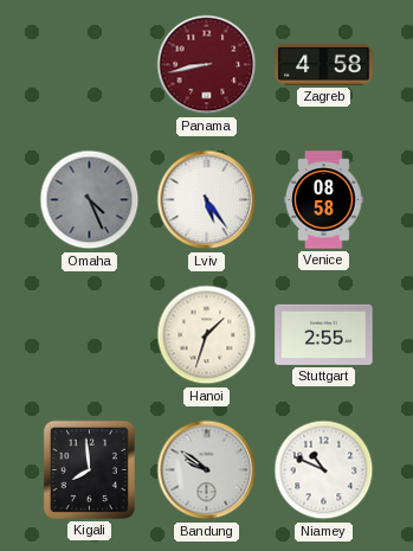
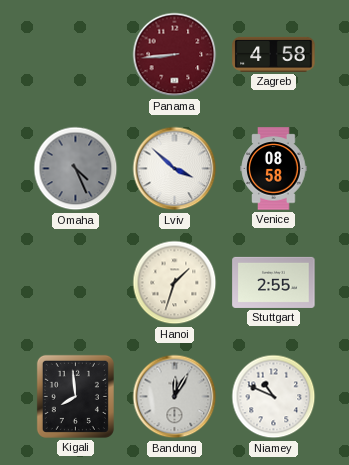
Panama: 8:43 -> 8:44 (175, 55)
Lviv: 5:24 -> 3:52 (175, 169)
Bandung: 9:51 -> 12:05 (175, 397)
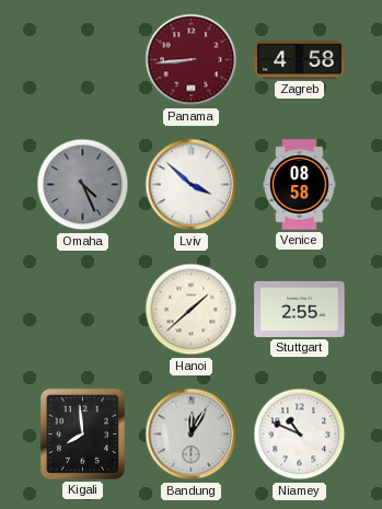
Hanoi: 1:33 -> 1:38 (192, 310)
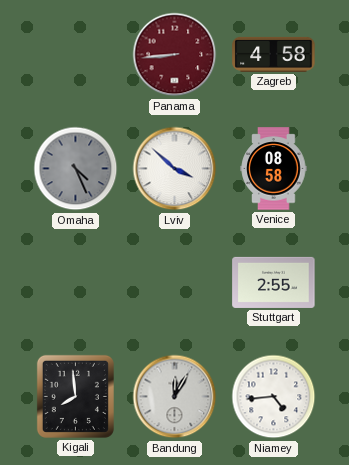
Hanoi: 1:38 -> none (192, 310)
Niamey: 10:49 -> 4:44 (274, 397)
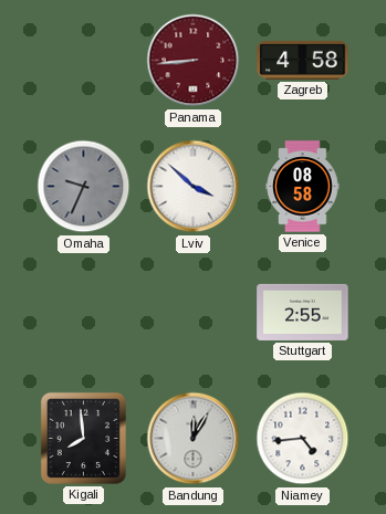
Omaha: 4:26 -> 9:34 (84, 187)
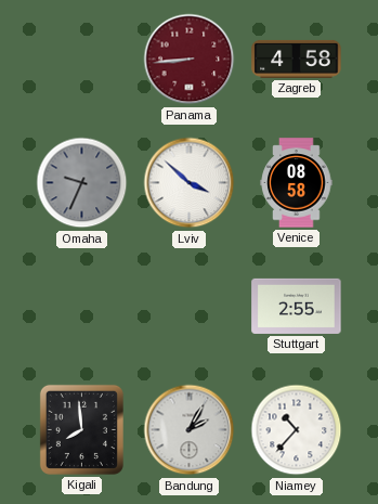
Bandung: 12:05 -> 2:05 (190, 430)
Niamey: 4:44 -> 10:37 (297, 430)
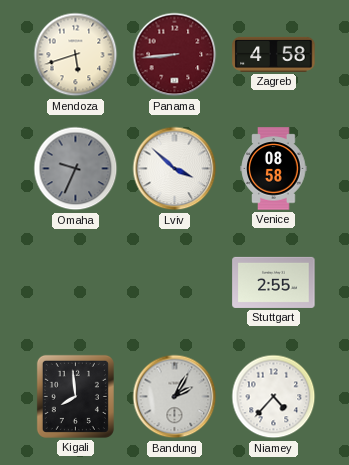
Mendoza: none -> 5:42 (76, 55)
Niamey: 10:37 -> 4:37 (274, 397)
